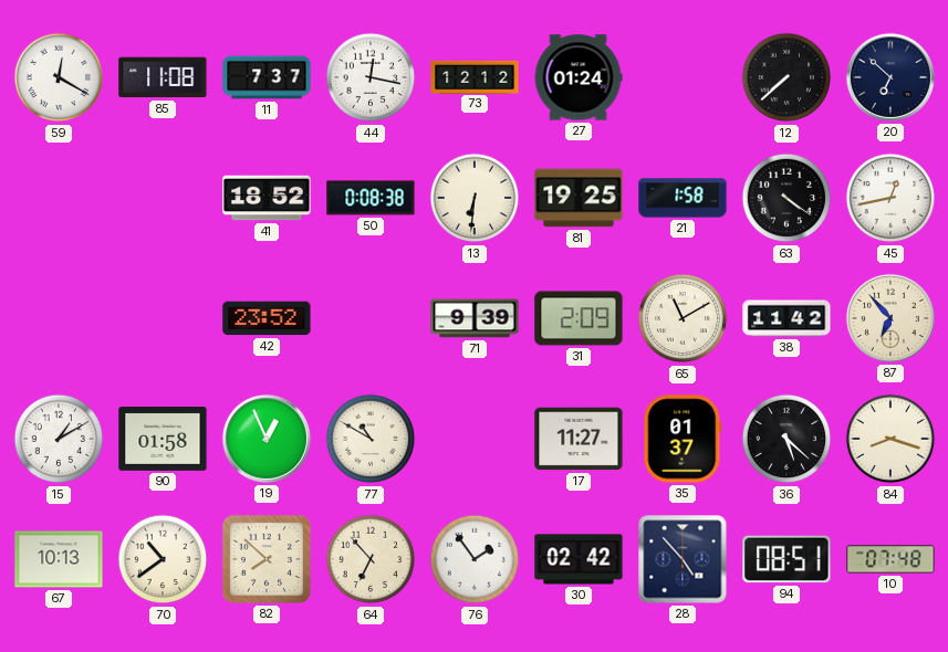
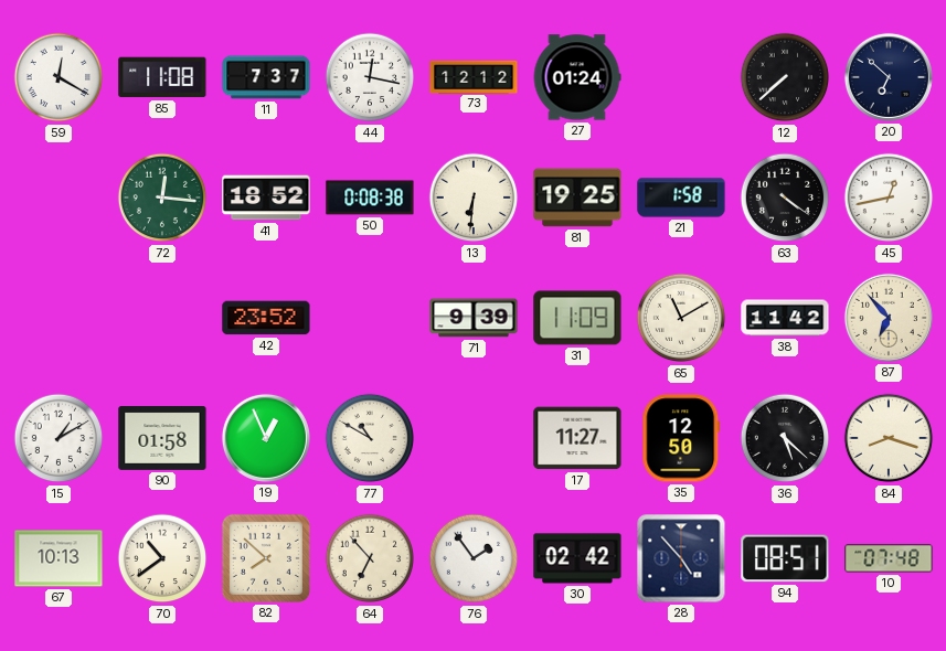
72: none -> 12:16 (162, 198)
31: 2:09 -> 11:09 (577, 318)
35: 01:37 -> 12:50 (681, 438)
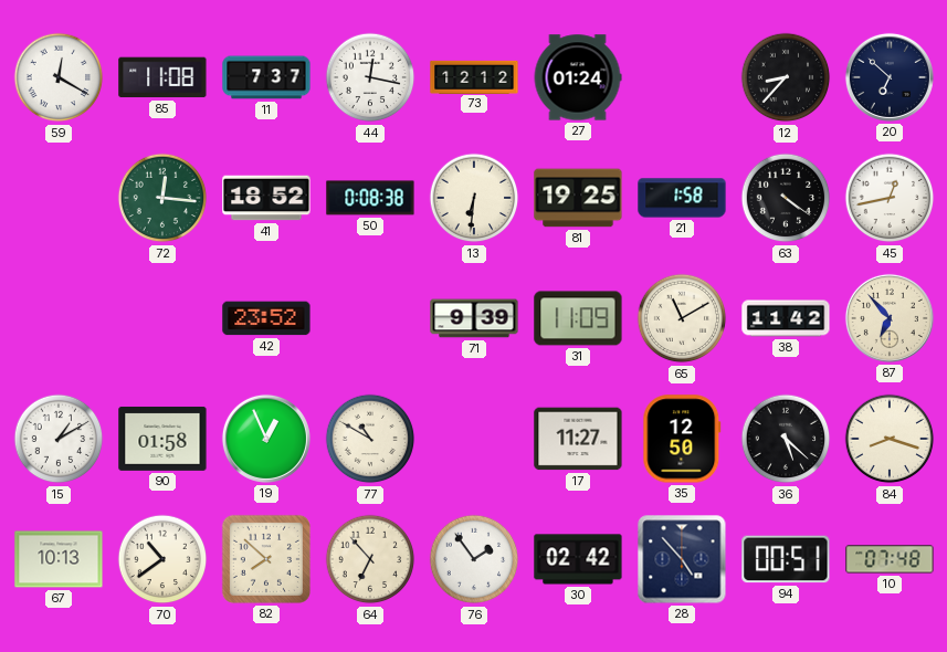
12: 7:38 -> 8:37 (786, 77)
94: 08:51 -> 00:51 (786, 559)
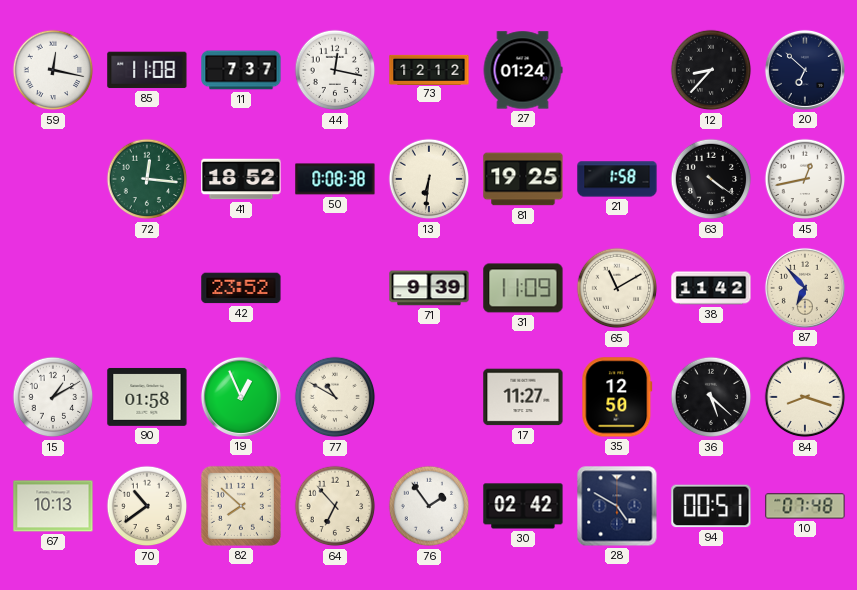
59: 12:20 -> 12:17 (53, 70)
28: 4:53 -> 4:50 (617, 506)
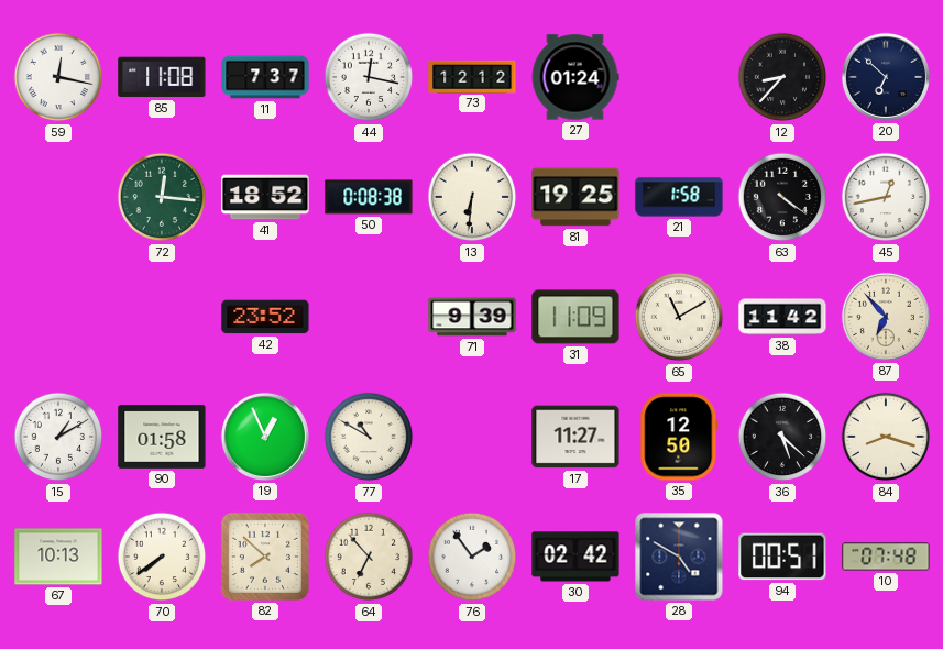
70: 10:39 -> 7:39 (162, 557)
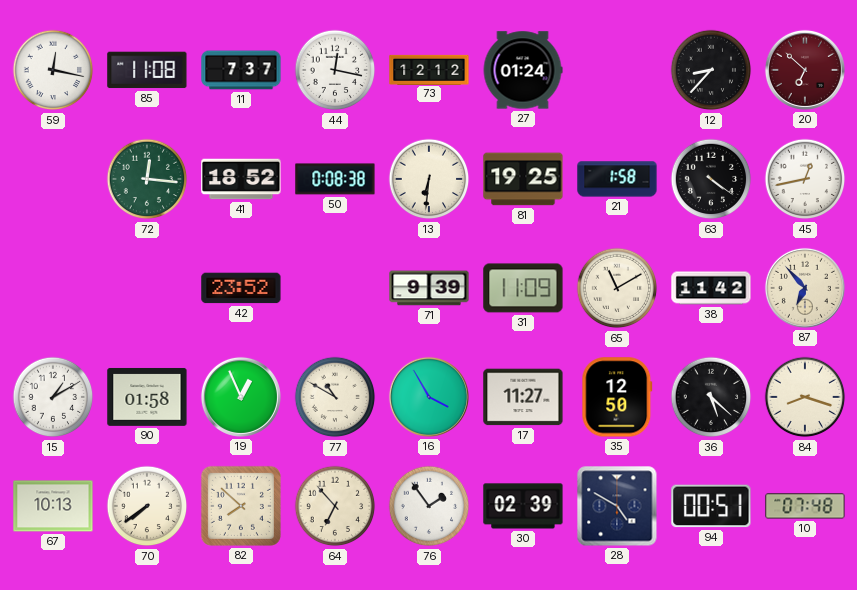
20 dial: navy -> burgundy (805, 70)
16: none -> 3:55 (429, 397)
30: 02:42 -> 02:39 (523, 506)
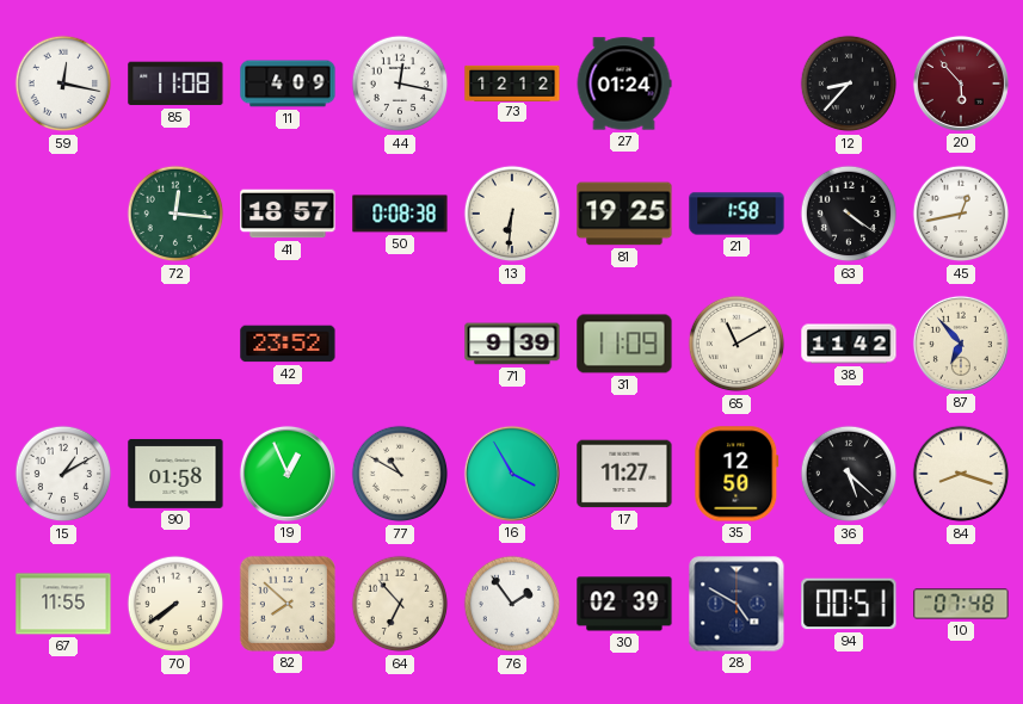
11: 7:37 -> 4:09 (288, 84)
20: 6:52 -> 5:53 (961, 84)
41: 18:52 -> 18:57 (288, 214)
67: 10:13 -> 11:55 (63, 604)
